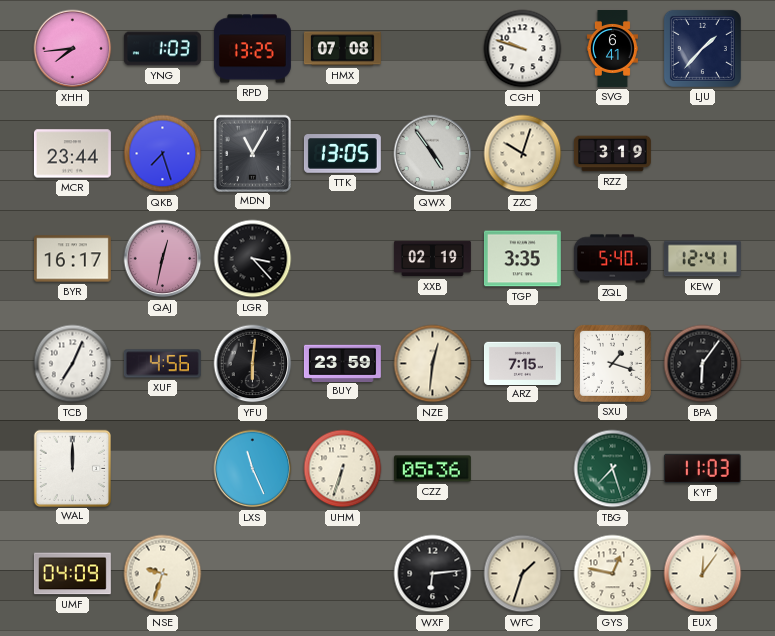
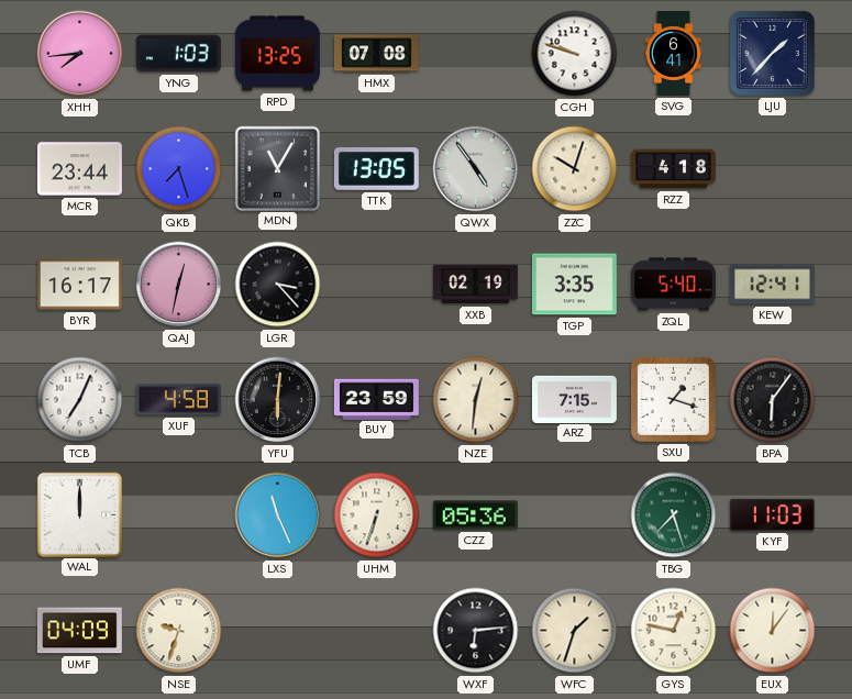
RZZ: 3:19 -> 4:18 (673, 169)
XUF: 4:56 -> 4:58 (178, 400)
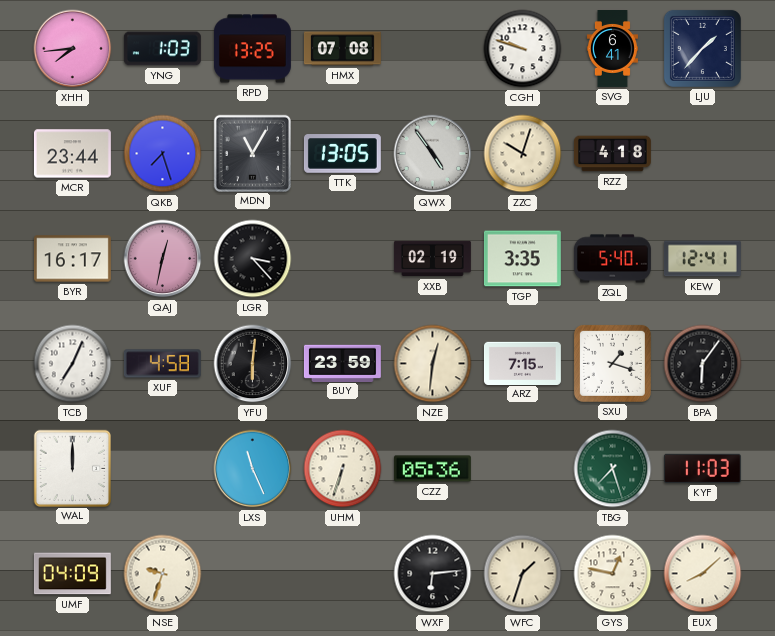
EUX: 12:06 -> 8:08 (703, 574)
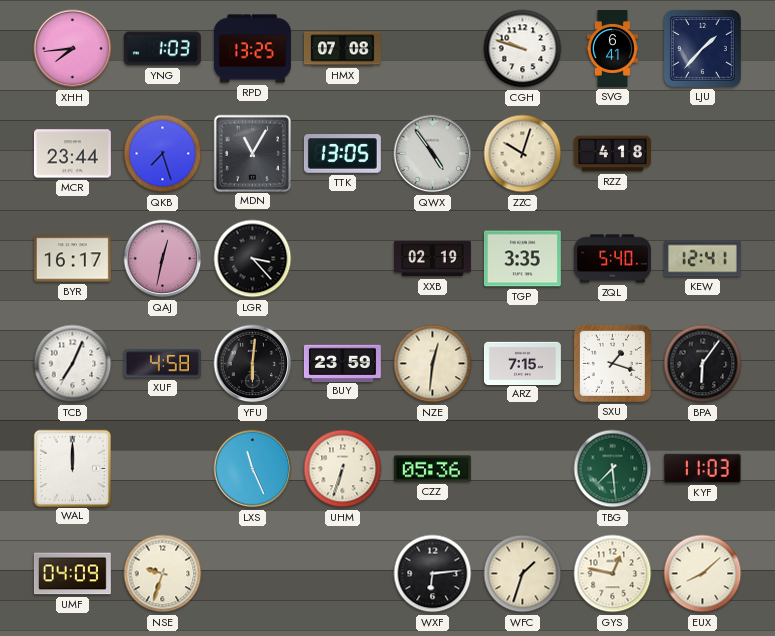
TBG: 7:27 -> 7:29 (613, 469)
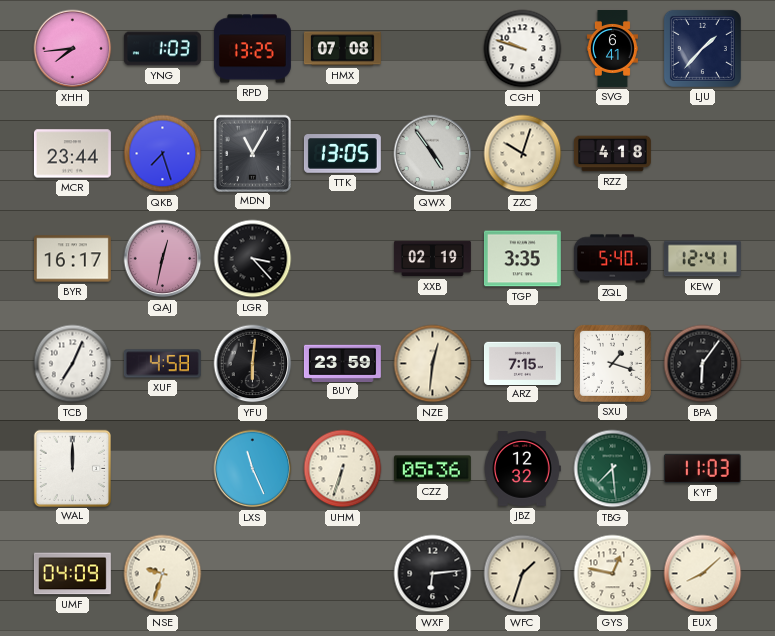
JBZ: none -> 12:32 (523, 469)
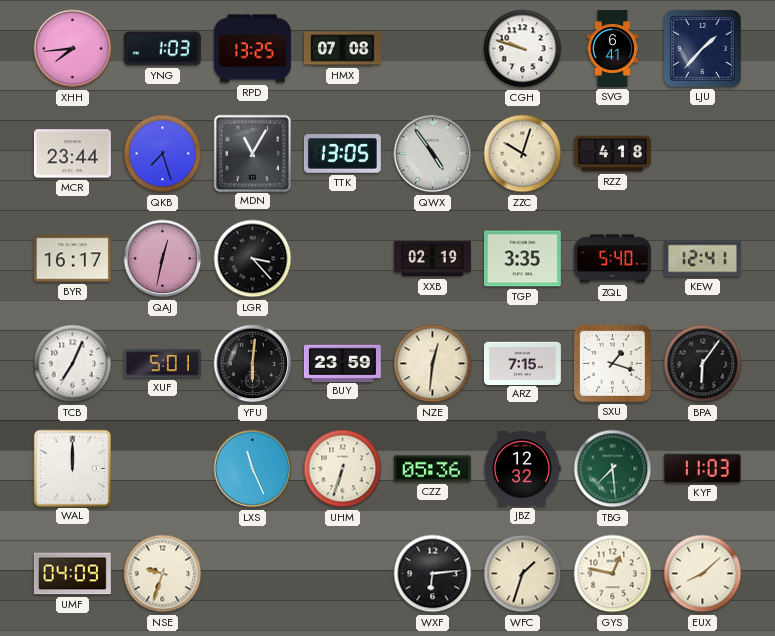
XUF: 4:58 -> 5:01 (162, 364)
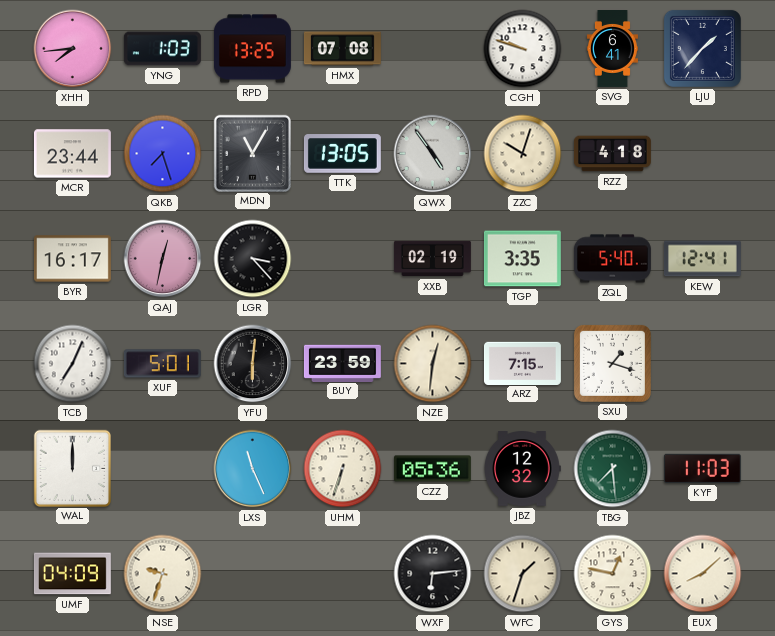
BPA: 6:06 -> none (703, 364)
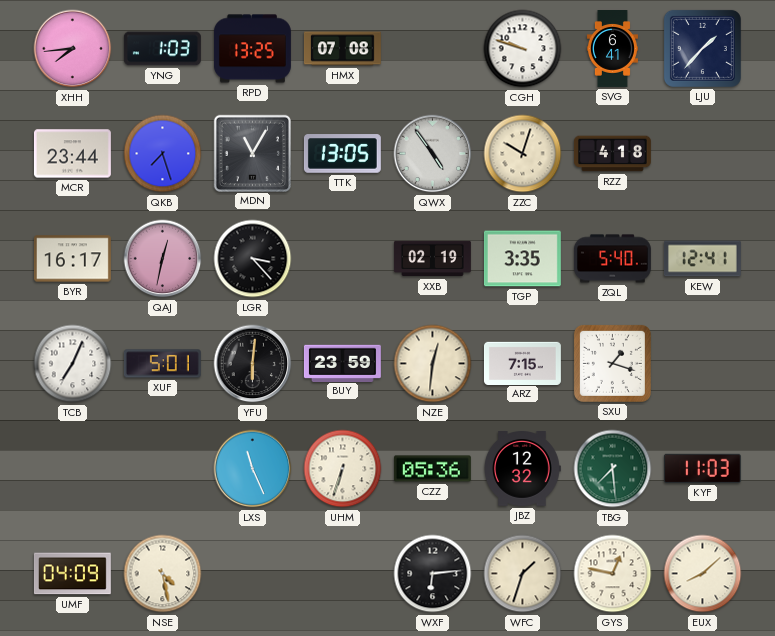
WAL: 12:00 -> none (72, 468)
NSE: 9:33 -> 4:28 (163, 574)
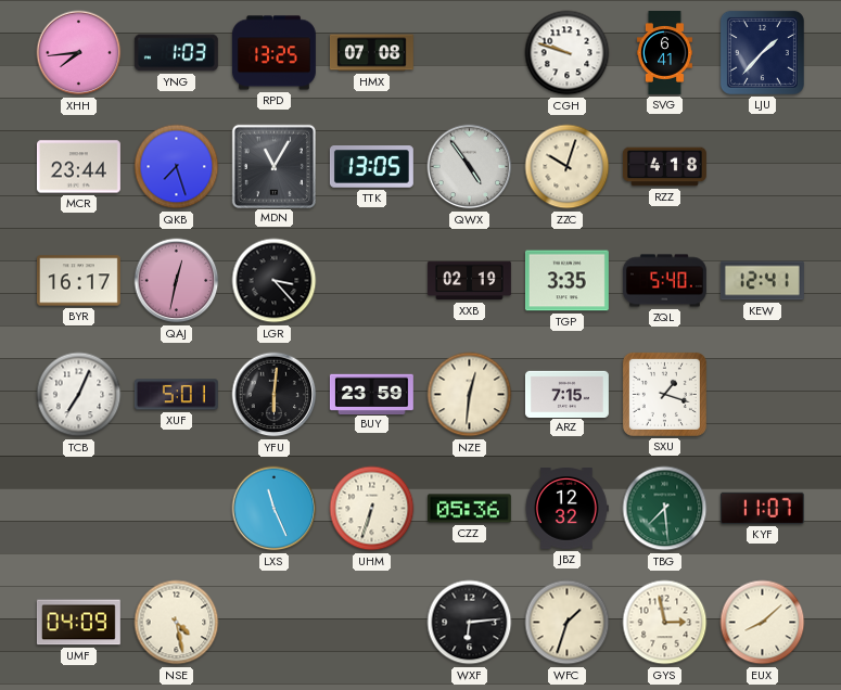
KYF: 11:03 -> 11:07 (762, 508)
GYS: 12:47 -> 2:58 (665, 623)
